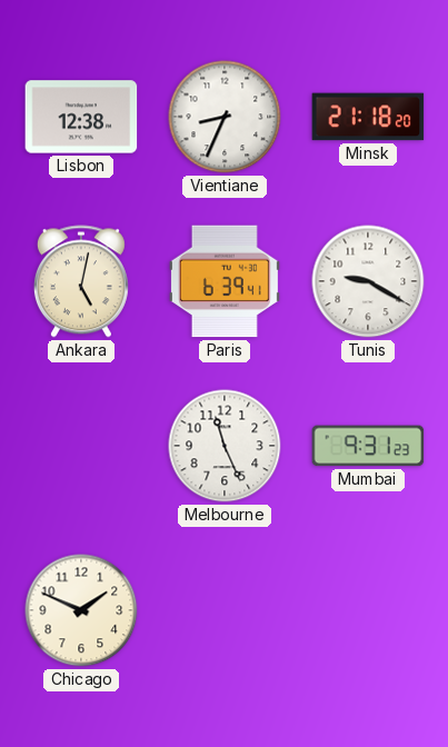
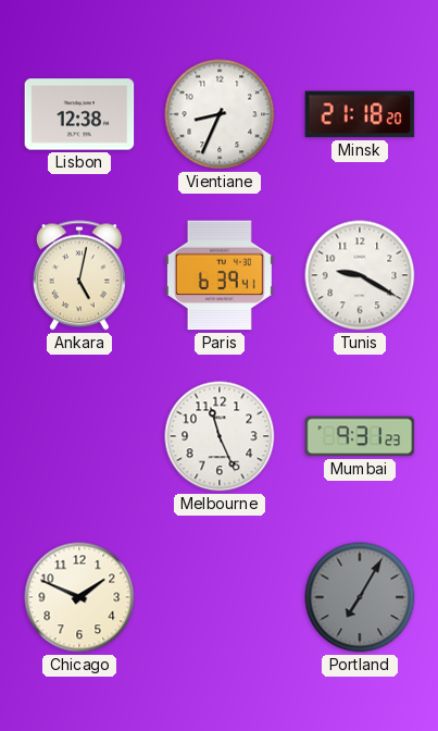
Portland: none -> 7:05 (360, 597)
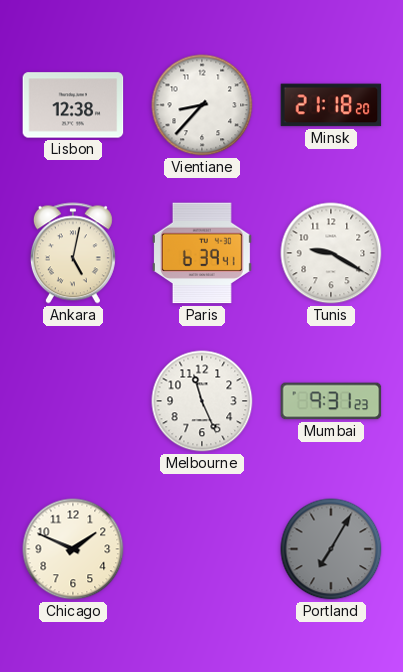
Vientiane: 8:34 -> 8:37 (202, 105)
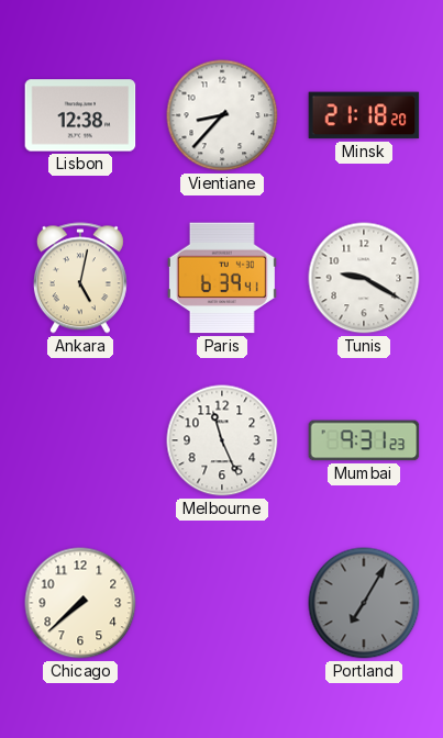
Chicago: 1:49 -> 7:38 (80, 603)
